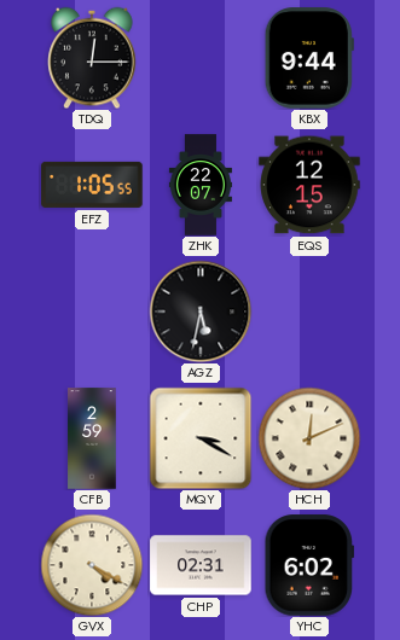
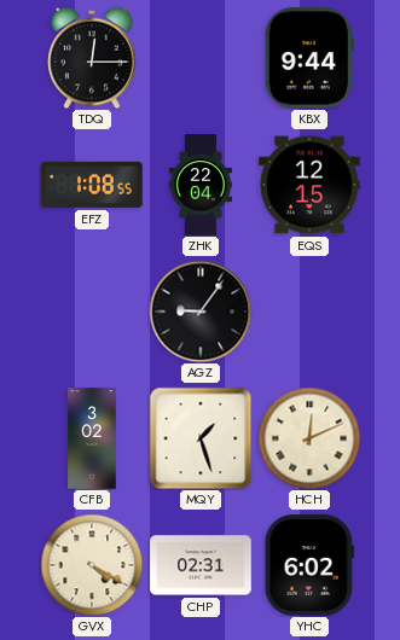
EFZ: 1:05 -> 1:08 (92, 185)
ZHK: 22:07 -> 22:04 (199, 185)
AGZ: 5:32 -> 9:06 (201, 312)
CFB: 2:59 -> 3:02 (92, 438)
MQY: 3:20 -> 1:27 (201, 438)
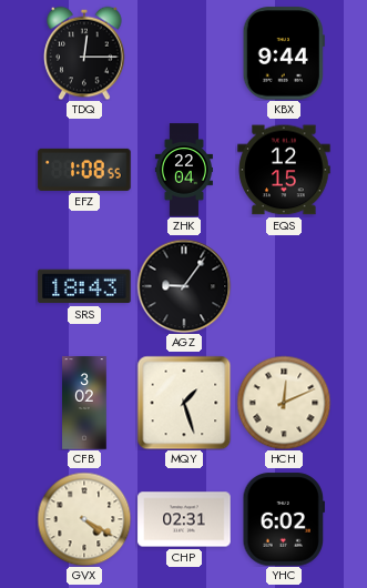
SRS: none -> 18:43 (84, 286)
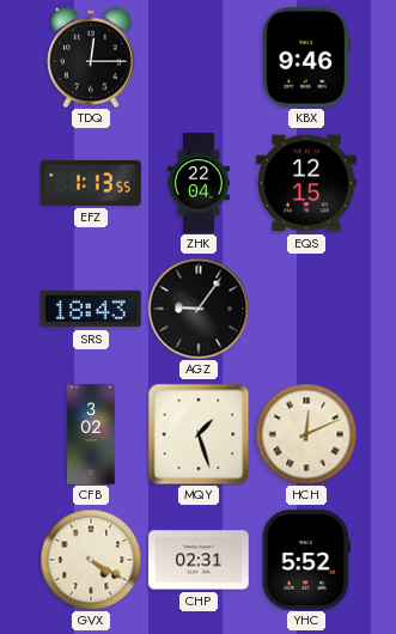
KBX: 9:44 -> 9:46 (306, 57)
EFZ: 1:08 -> 1:13 (91, 183)
YHC: 6:02 -> 5:52 (305, 560)
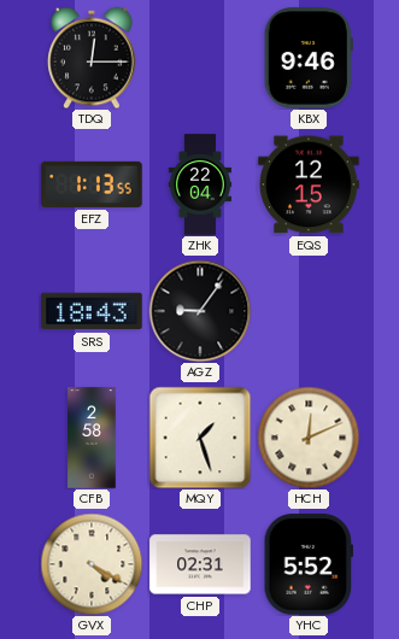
CFB: 3:02 -> 2:58 (92, 438)
